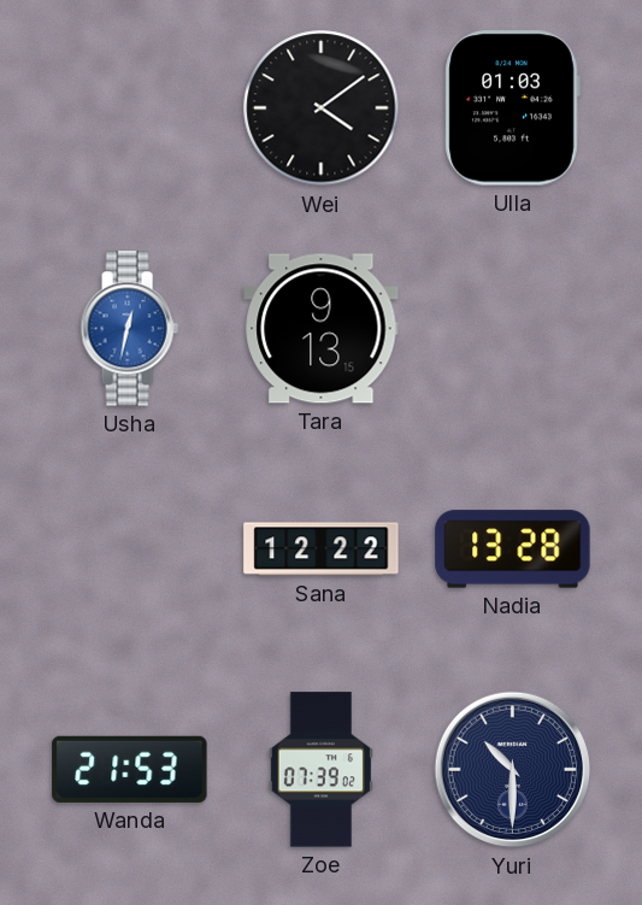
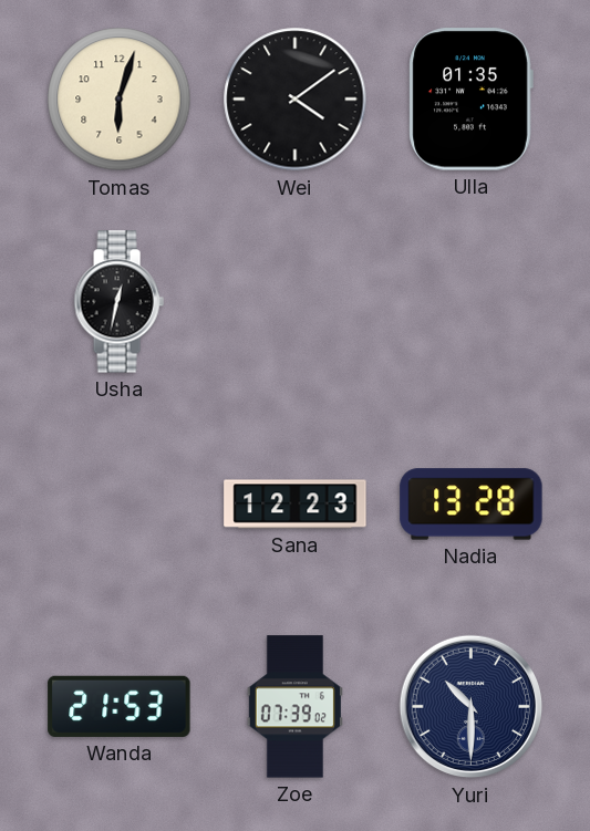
Tomas: none -> 6:03 (120, 100)
Ulla: 01:03 -> 01:35 (470, 100)
Usha dial: blue -> black (118, 302)
Tara: 9:13 -> none (322, 329)
Sana: 12:22 -> 12:23 (296, 505)
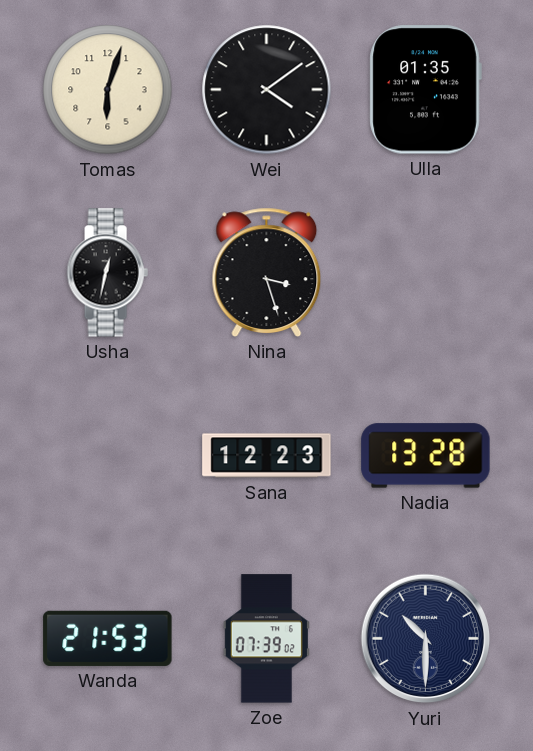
Nina: none -> 3:27 (267, 272)
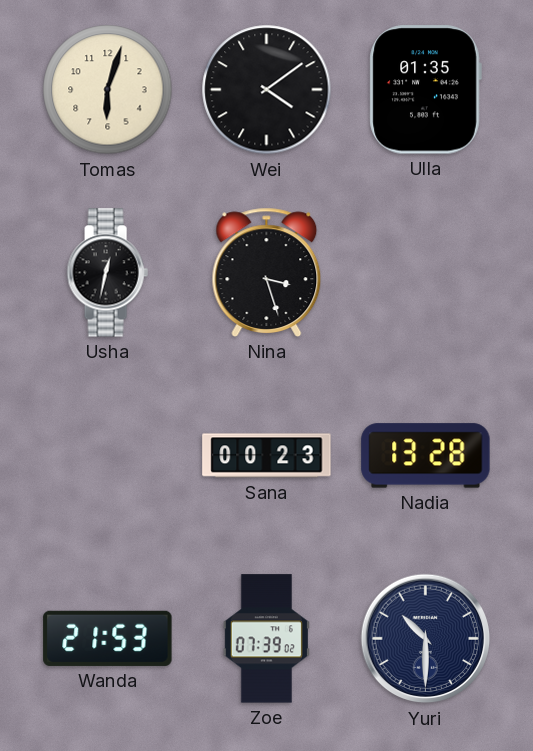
Sana: 12:23 -> 00:23 (267, 456)
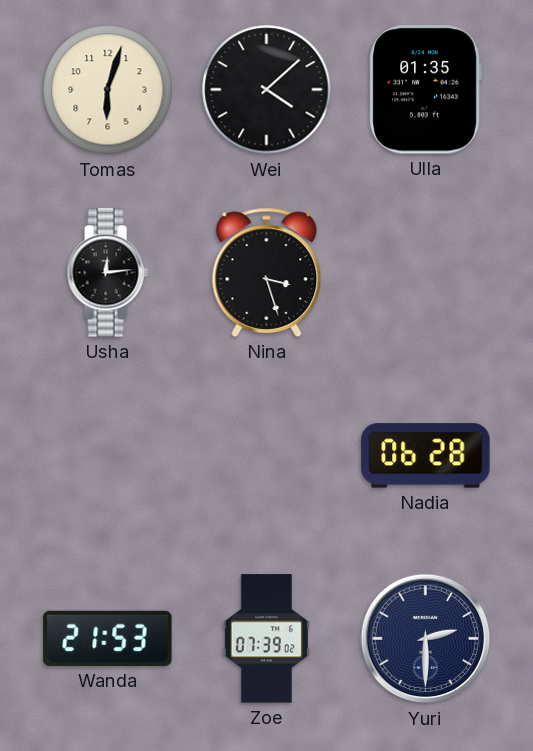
Wei: 4:09 -> 4:08 (267, 90)
Usha: 12:32 -> 12:14 (107, 273)
Sana: 00:23 -> none (267, 456)
Nadia: 13:28 -> 06:28 (426, 456)
Yuri: 10:30 -> 2:30 (426, 639)
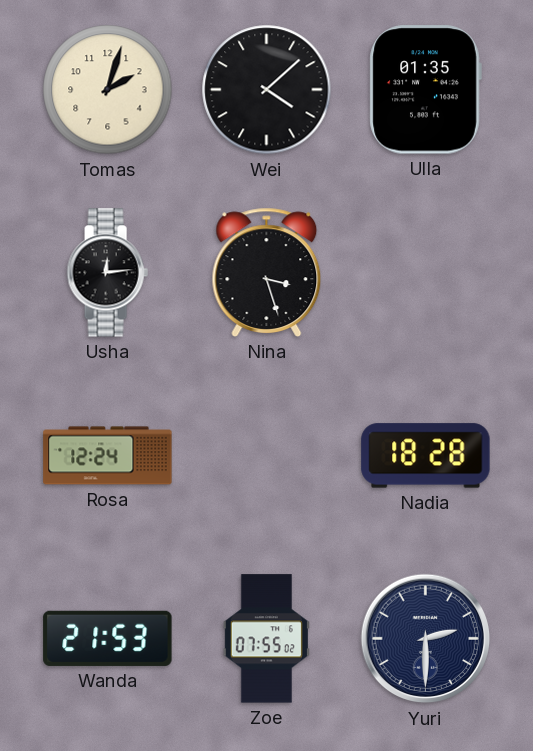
Tomas: 6:03 -> 2:03 (108, 90)
Rosa: none -> 12:24 (108, 456)
Nadia: 06:28 -> 18:28 (426, 456)
Zoe: 07:39 -> 07:55 (266, 639)
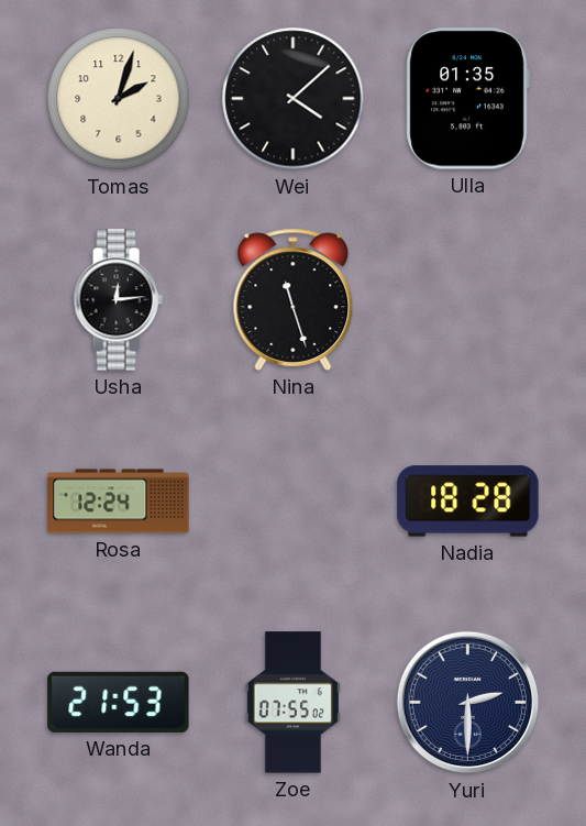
Nina: 3:27 -> 11:27 (294, 299)
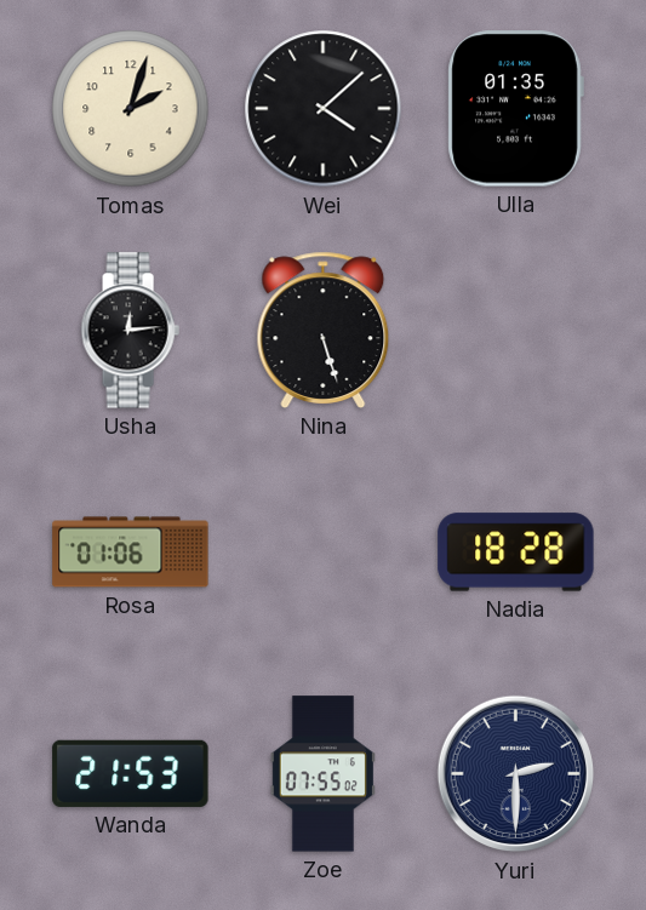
Nina: 11:27 -> 5:27 (324, 330)
Rosa: 12:24 -> 01:06 (131, 553)
